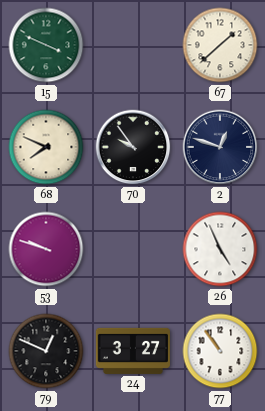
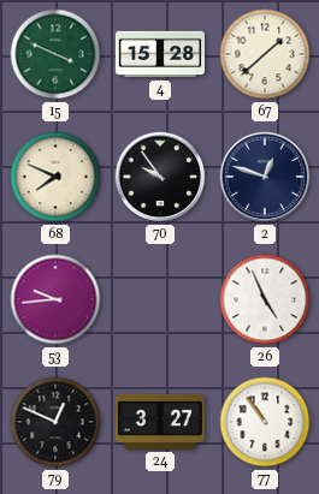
4: none -> 15:28 (159, 54)
53: 9:48 -> 9:44 (55, 299)
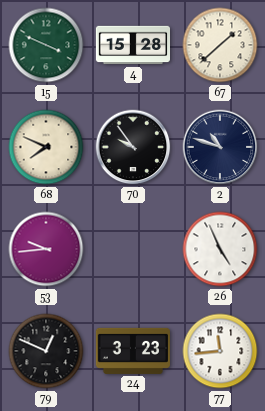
2: 12:48 -> 10:48 (220, 147)
24: 3:27 -> 3:23 (133, 351)
77: 10:54 -> 11:44 (220, 351)
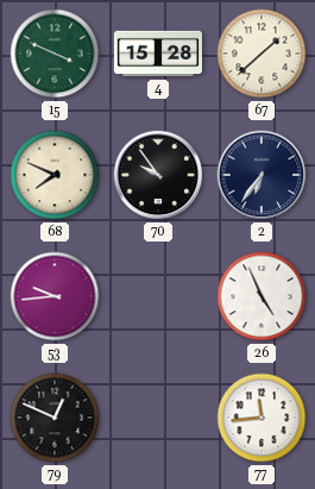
2: 10:48 -> 6:36 (262, 175)
24: 3:23 -> none (133, 351)
